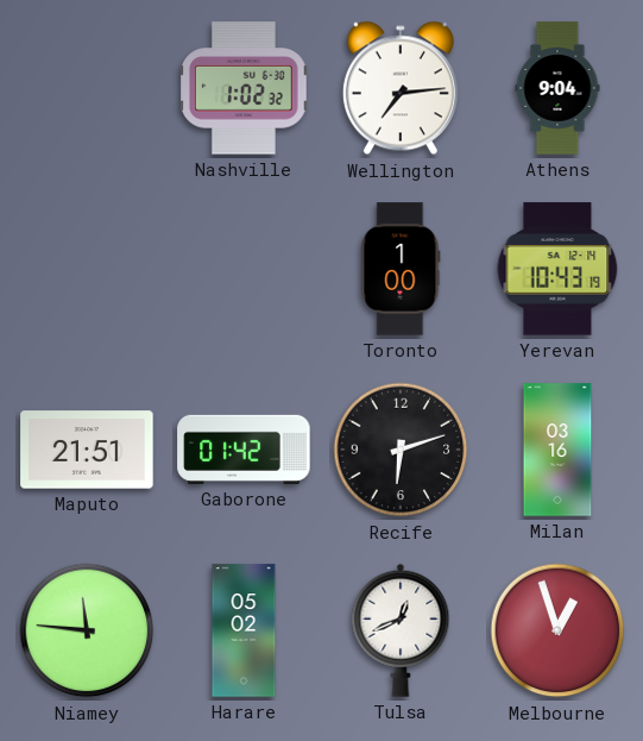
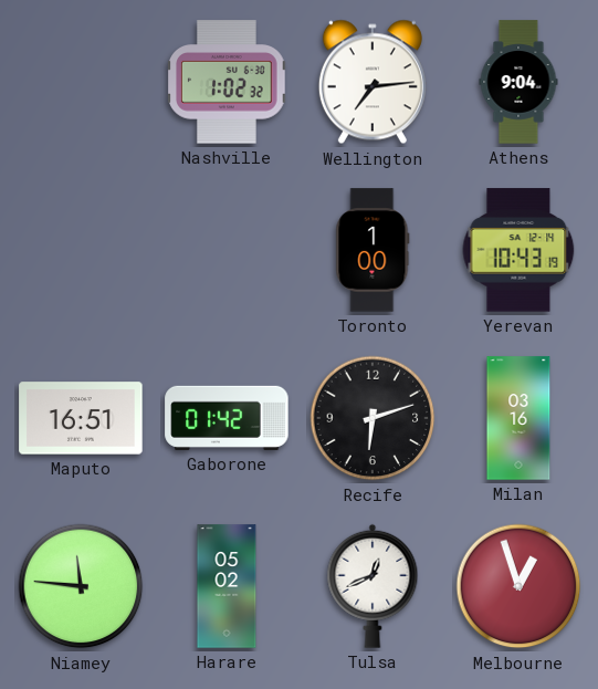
Maputo: 21:51 -> 16:51 (81, 418)
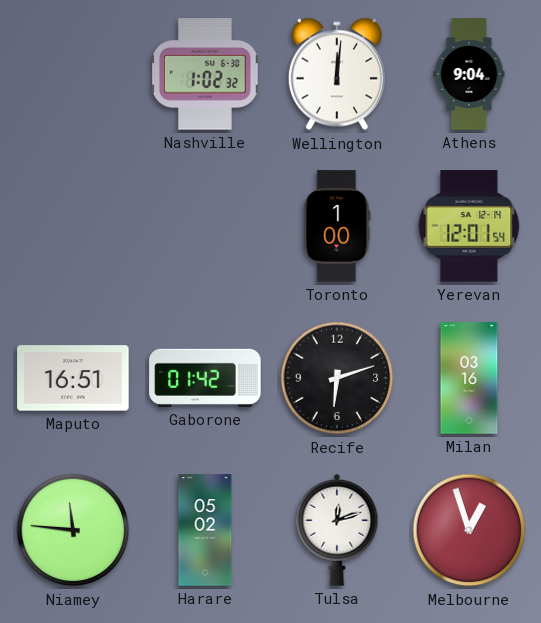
Wellington: 7:14 -> 12:01 (337, 74)
Yerevan: 10:43 -> 12:01 (469, 226)
Tulsa: 12:41 -> 12:12 (337, 530)
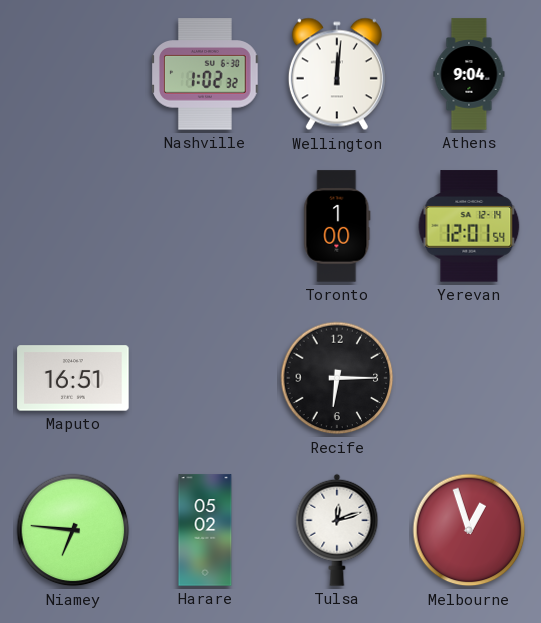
Gaborone: 01:42 -> none (205, 378)
Recife: 6:12 -> 6:15 (337, 378)
Milan: 03:16 -> none (469, 378)
Niamey: 11:46 -> 6:46 (73, 530)
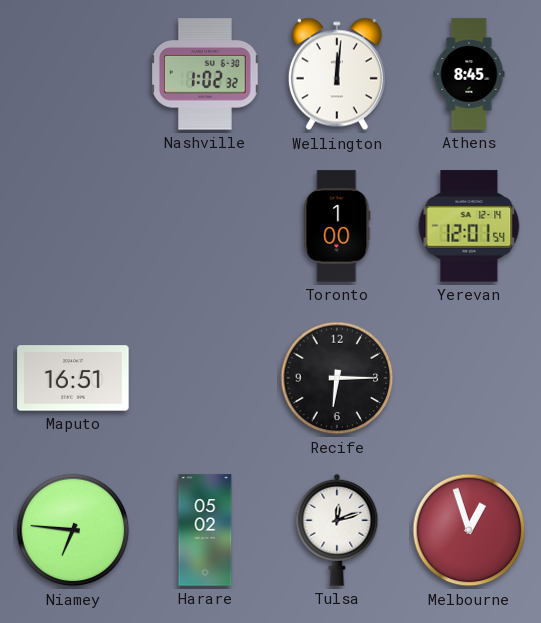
Athens: 9:04 -> 8:45 (469, 74)
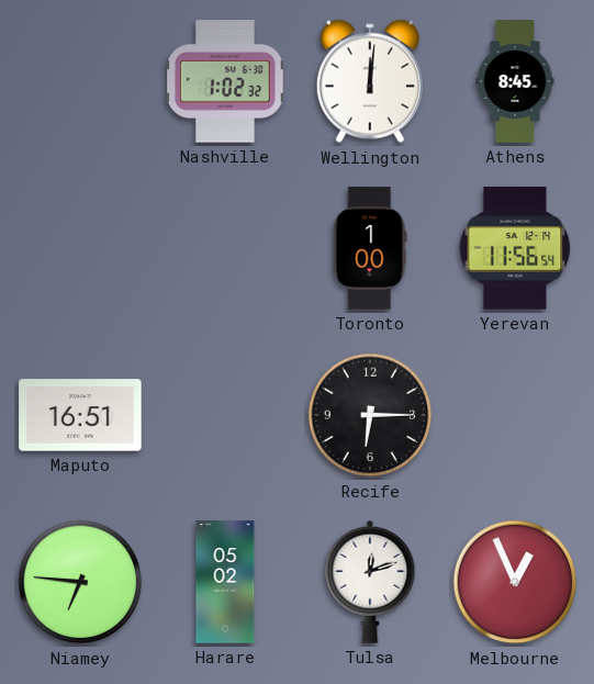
Yerevan: 12:01 -> 11:56 (515, 248)
Melbourne: 12:57 -> 12:56 (515, 582)
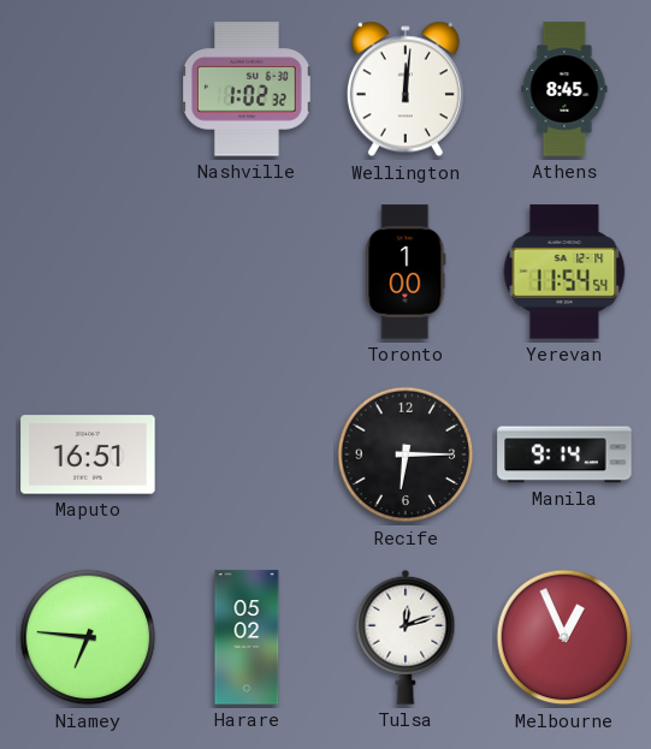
Yerevan: 11:56 -> 11:54 (564, 272)
Manila: none -> 9:14 (564, 454)
